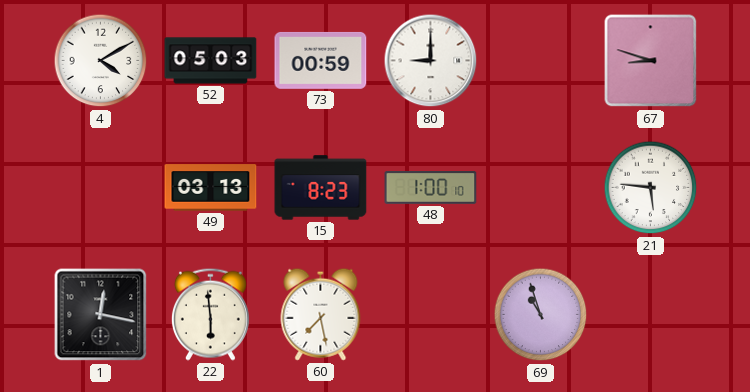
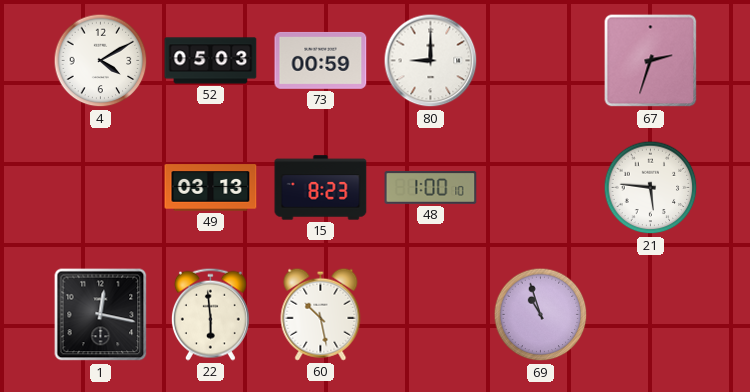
67: 8:48 -> 2:33 (651, 61)
60: 7:28 -> 10:28 (321, 314)
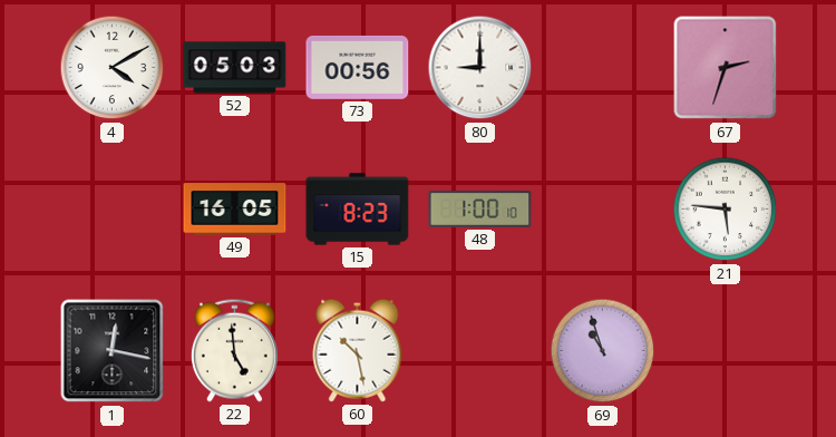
73: 00:59 -> 00:56 (358, 67)
49: 03:13 -> 16:05 (235, 210)
22: 5:59 -> 4:59 (234, 350)
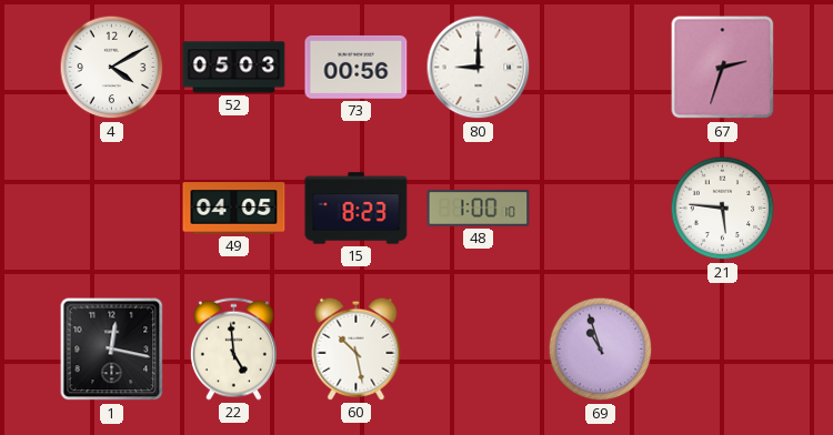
49: 16:05 -> 04:05 (234, 209)
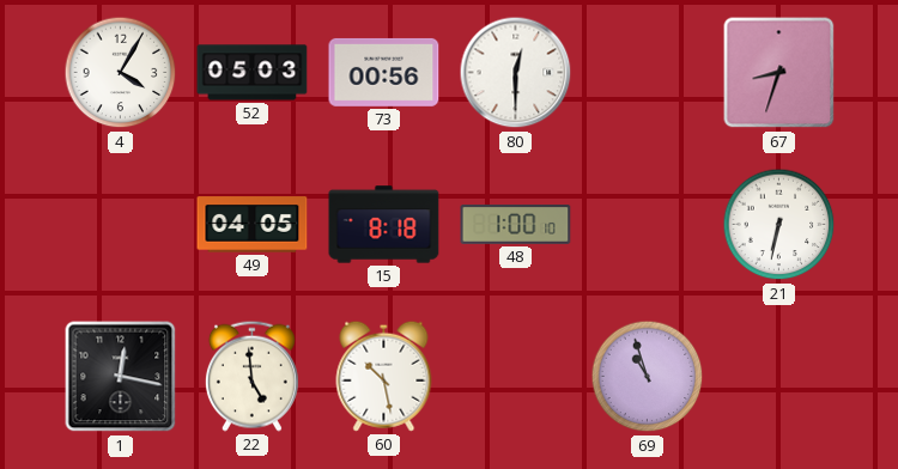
4: 4:10 -> 4:05 (121, 73)
80: 9:00 -> 12:30 (516, 73)
67: 2:33 -> 8:33 (779, 73)
15: 8:23 -> 8:18 (384, 225)
21: 5:46 -> 6:32 (779, 225)
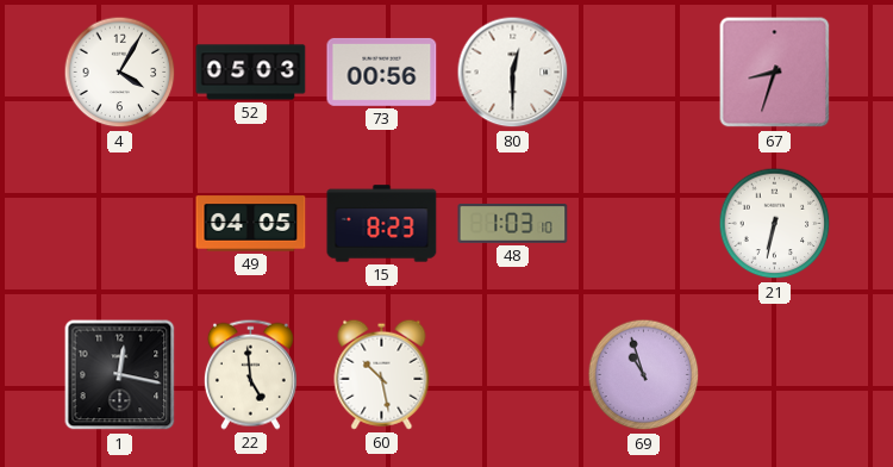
15: 8:18 -> 8:23 (382, 224)
48: 1:00 -> 1:03 (513, 224)
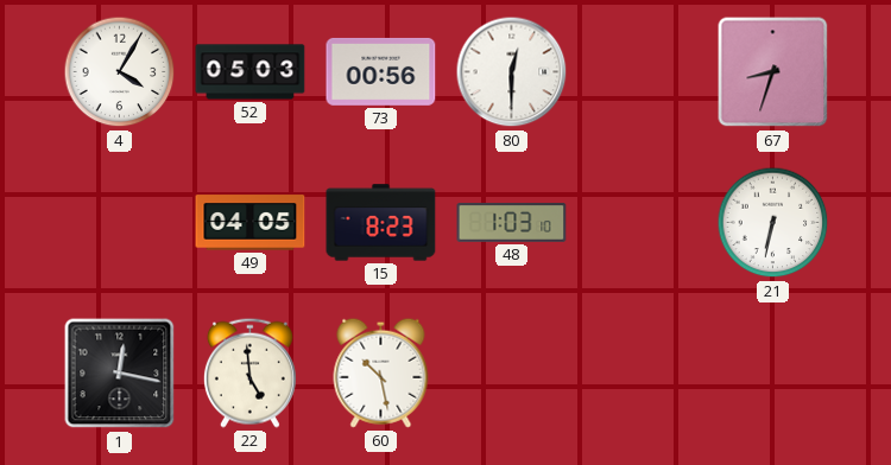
69: 10:57 -> none (644, 375)
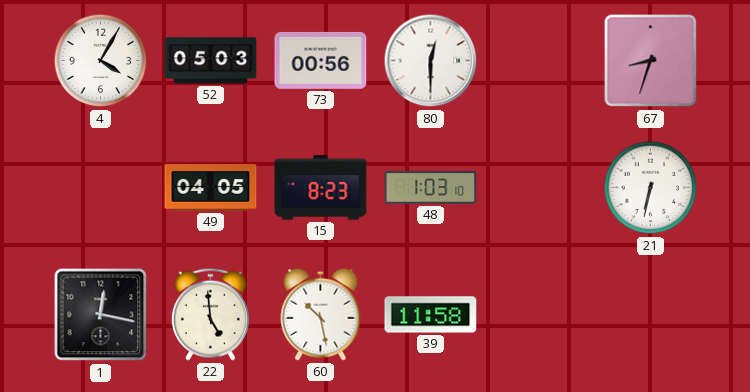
39: none -> 11:58 (431, 315)
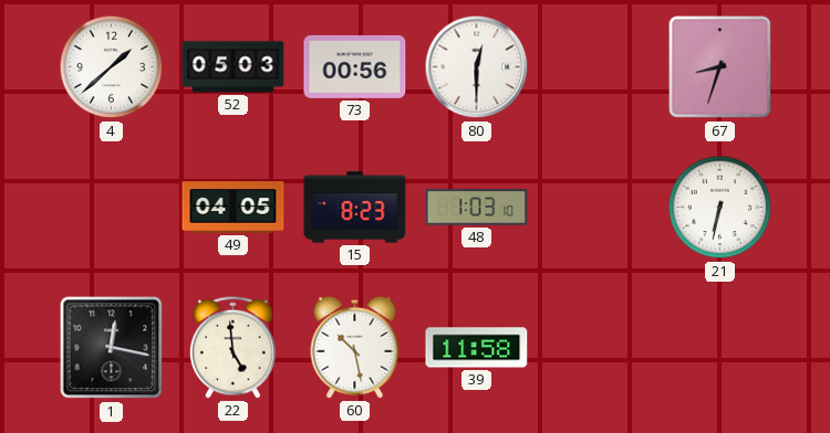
4: 4:05 -> 1:38 (112, 67)
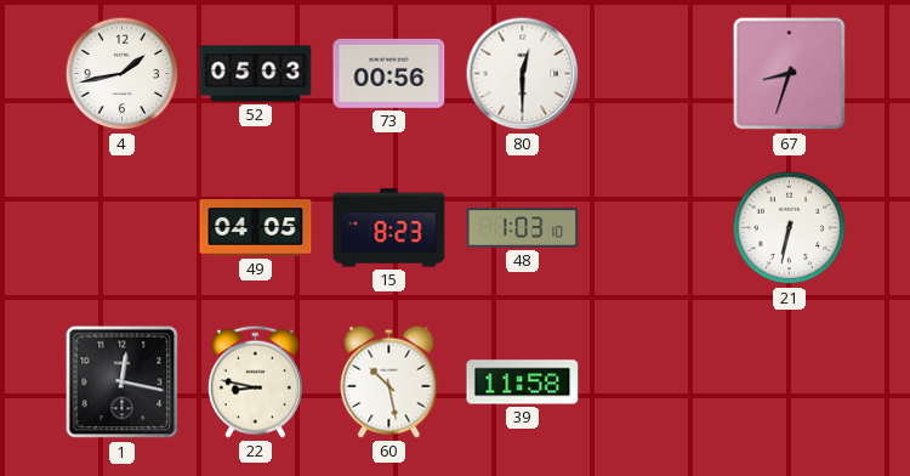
4: 1:38 -> 1:43 (123, 74)
22: 4:59 -> 8:47 (255, 381)
